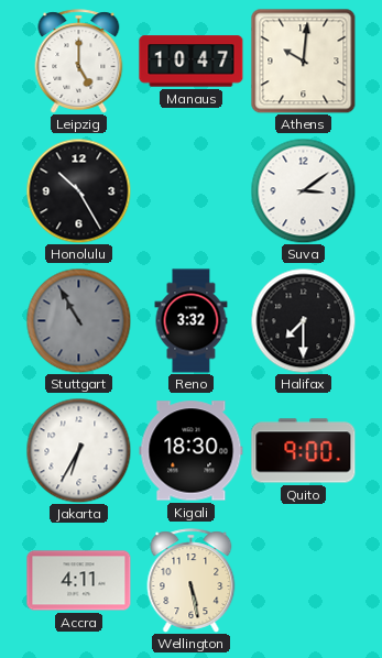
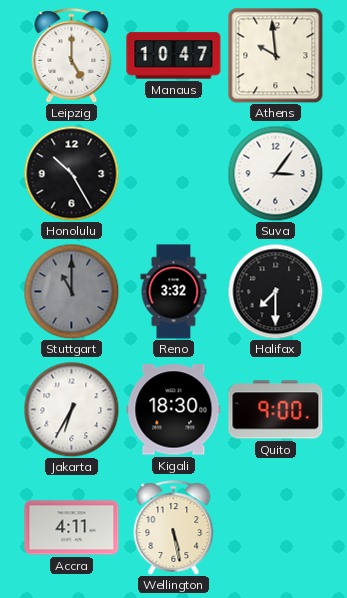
Athens: 10:01 -> 9:59 (275, 55)
Suva: 3:09 -> 3:06 (275, 173)
Stuttgart: 10:55 -> 11:00 (71, 291)
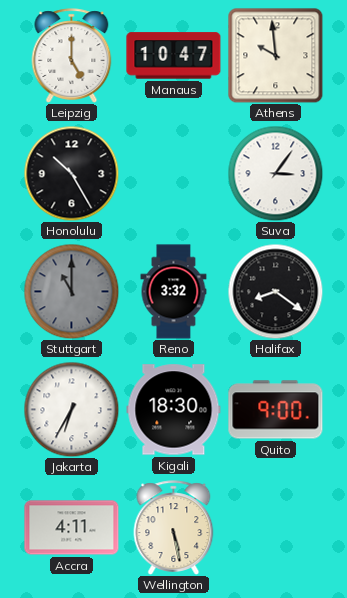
Halifax: 7:30 -> 8:21 (275, 291)
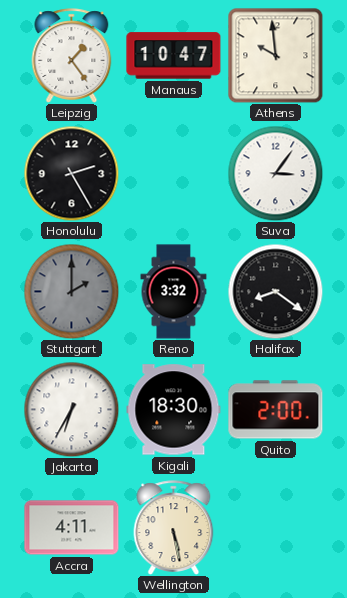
Leipzig: 5:00 -> 1:24 (72, 56)
Honolulu: 10:25 -> 2:25 (71, 173)
Stuttgart: 11:00 -> 2:00 (71, 291)
Quito: 9:00 -> 2:00 (276, 410)
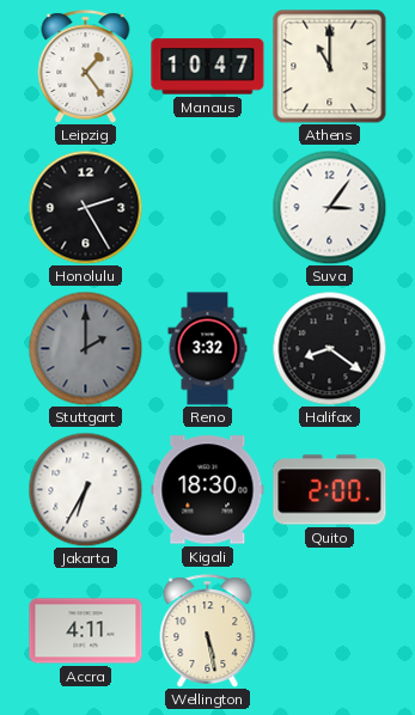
Athens: 9:59 -> 11:00 (329, 66)
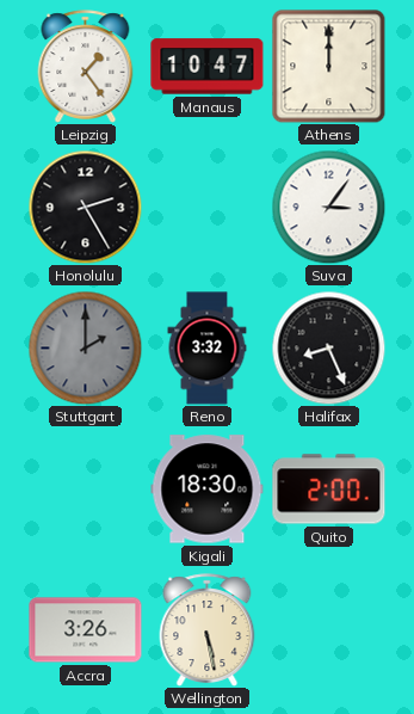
Athens: 11:00 -> 12:00 (328, 66)
Halifax: 8:21 -> 8:26 (328, 347)
Jakarta: 6:35 -> none (85, 489)
Accra: 4:11 -> 3:26 (86, 630)
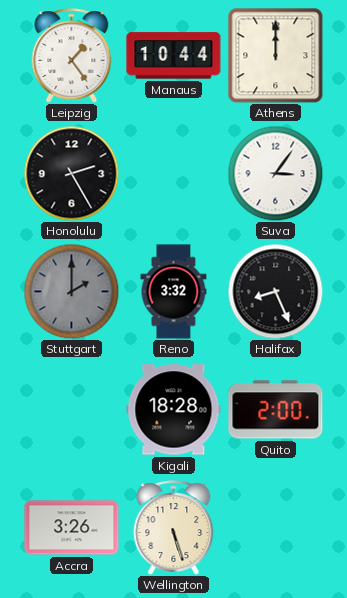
Manaus: 10:47 -> 10:44 (174, 56)
Kigali: 18:30 -> 18:28 (174, 410)
Wellington: 5:28 -> 5:27 (174, 528)
